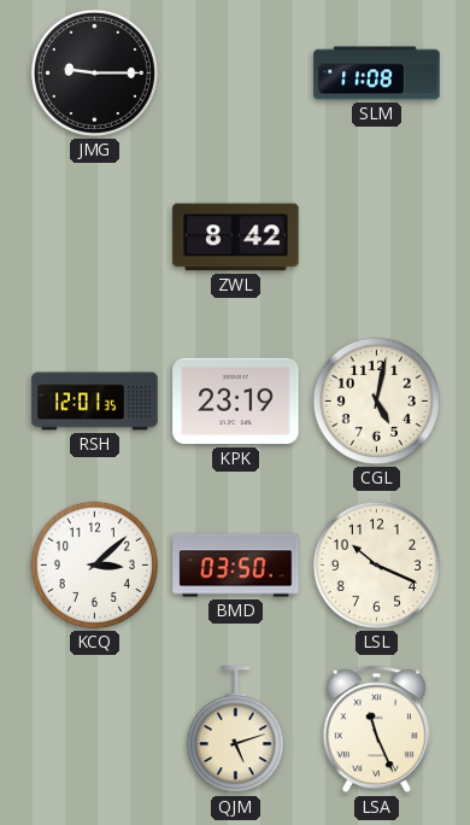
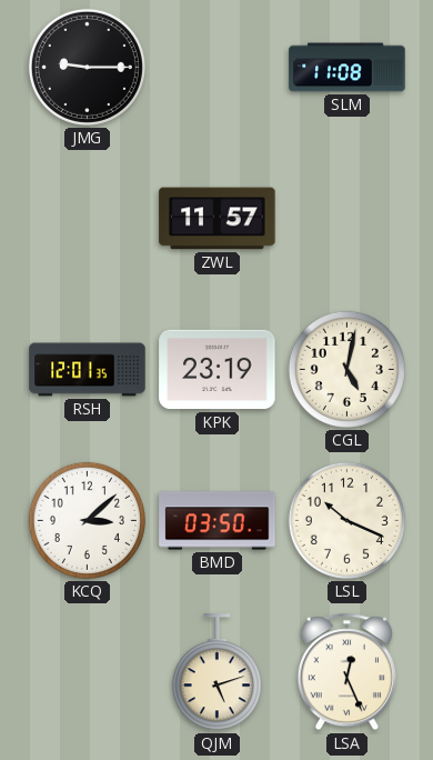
ZWL: 8:42 -> 11:57 (218, 219)
LSA: 11:26 -> 12:26 (346, 672)
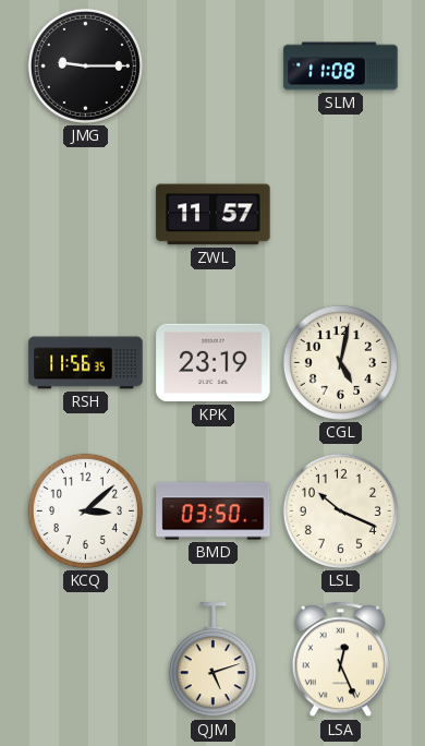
RSH: 12:01 -> 11:56 (86, 363)
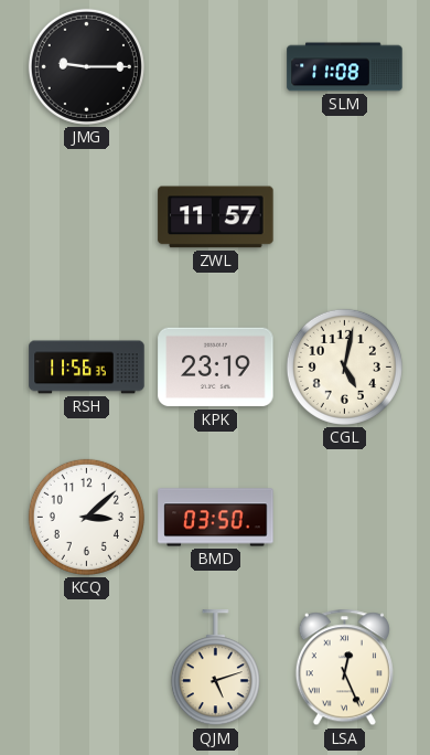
LSL: 10:19 -> none (340, 510)
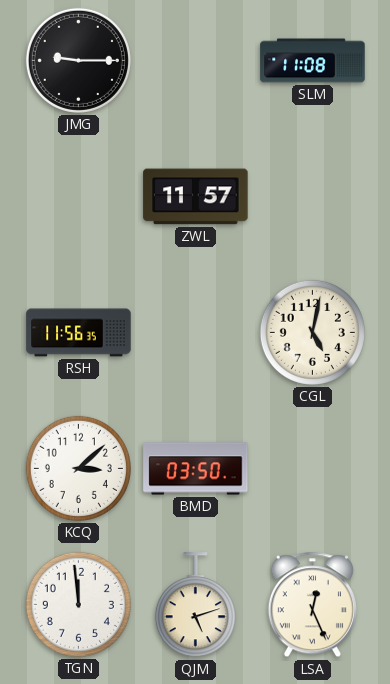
KPK: 23:19 -> none (216, 368)
TGN: none -> 11:59 (78, 604)
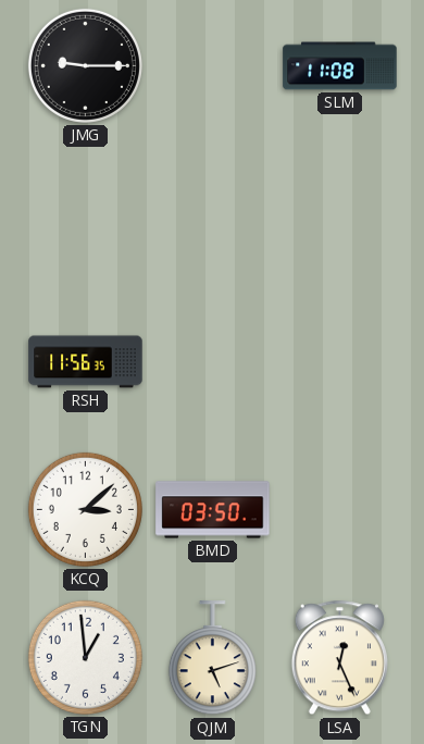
ZWL: 11:57 -> none (196, 197)
CGL: 5:02 -> none (312, 332)
TGN: 11:59 -> 12:59 (85, 657)
